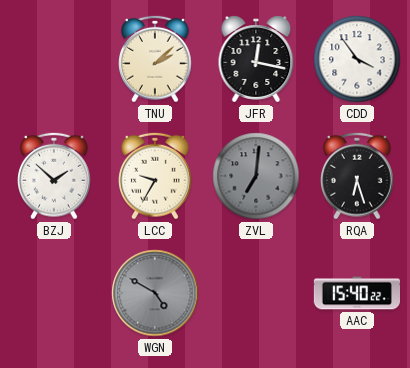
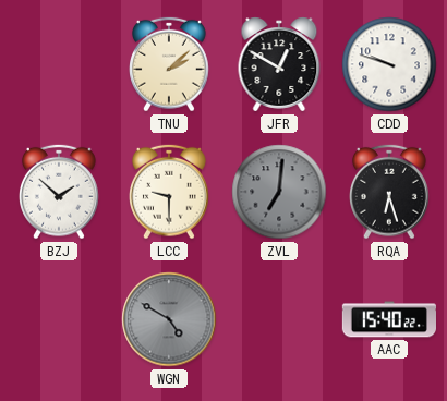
JFR: 12:17 -> 12:50 (279, 64)
CDD: 3:54 -> 9:48 (389, 64)
LCC: 9:35 -> 9:30 (170, 192)
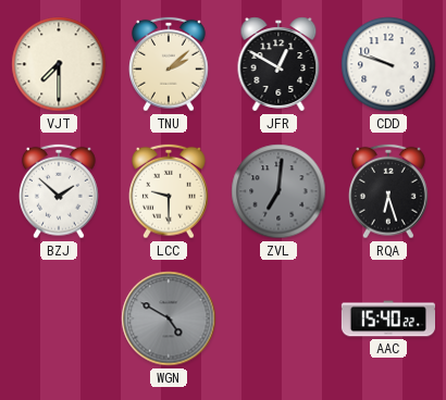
VJT: none -> 7:30 (59, 64)
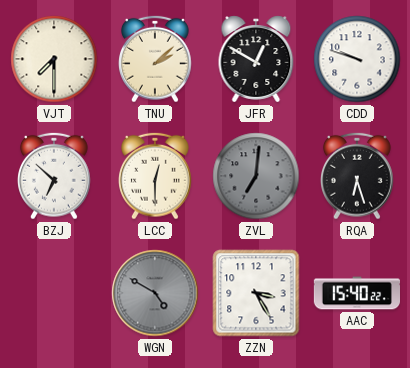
BZJ: 1:52 -> 6:52 (55, 176)
LCC: 9:30 -> 12:30 (156, 176)
ZZN: none -> 3:25 (256, 293)
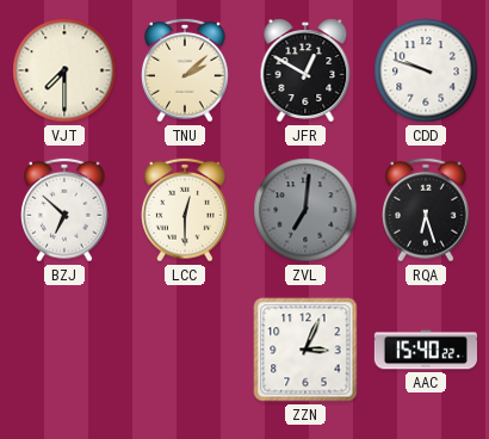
WGN: 4:50 -> none (155, 293)
ZZN: 3:25 -> 3:04 (305, 350)
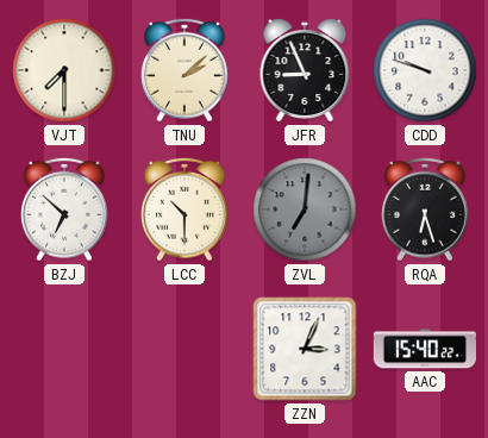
JFR: 12:50 -> 8:56 (305, 70)
LCC: 12:30 -> 10:30 (186, 209)
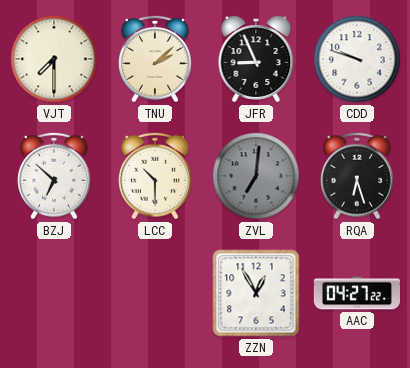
ZZN: 3:04 -> 12:55 (256, 293)
AAC: 15:40 -> 04:27 (356, 293)
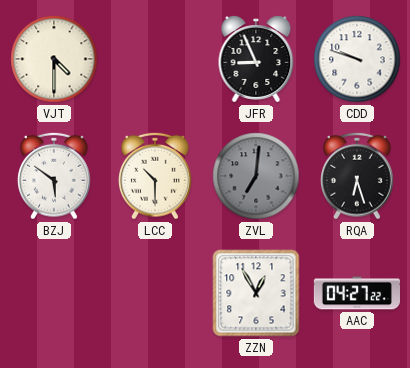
VJT: 7:30 -> 4:30 (54, 59)
TNU: 2:08 -> none (156, 59)
BZJ: 6:52 -> 5:51 (55, 176)
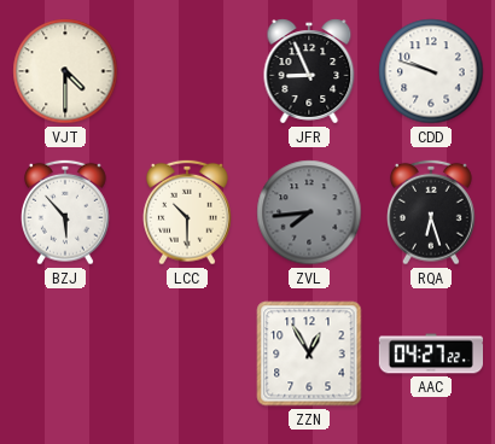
BZJ: 5:51 -> 5:53 (66, 212)
ZVL: 7:01 -> 7:44 (309, 212)
